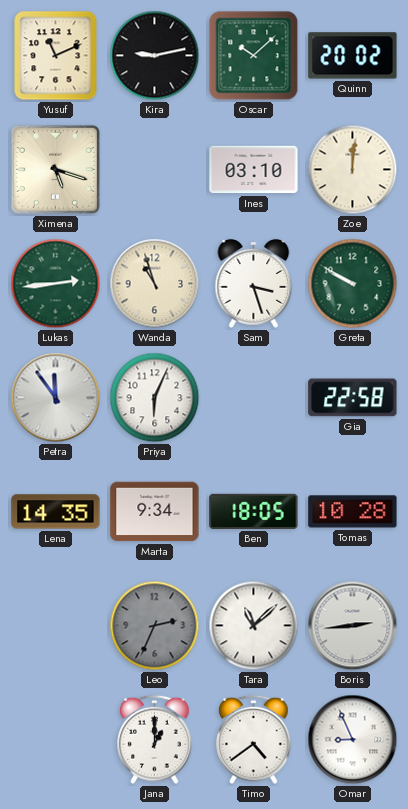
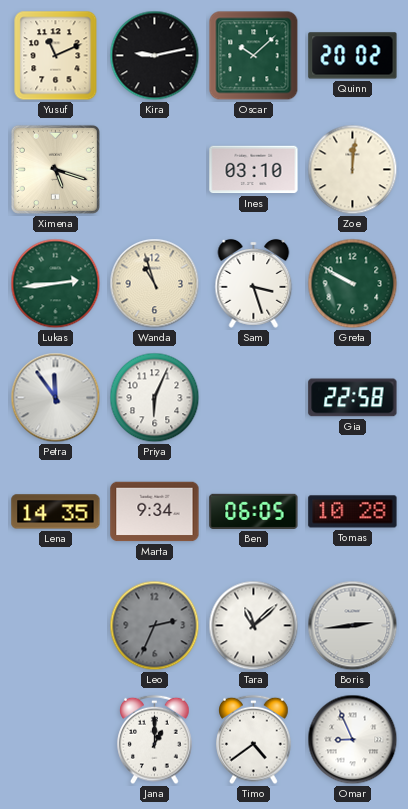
Ben: 18:05 -> 06:05 (254, 511)
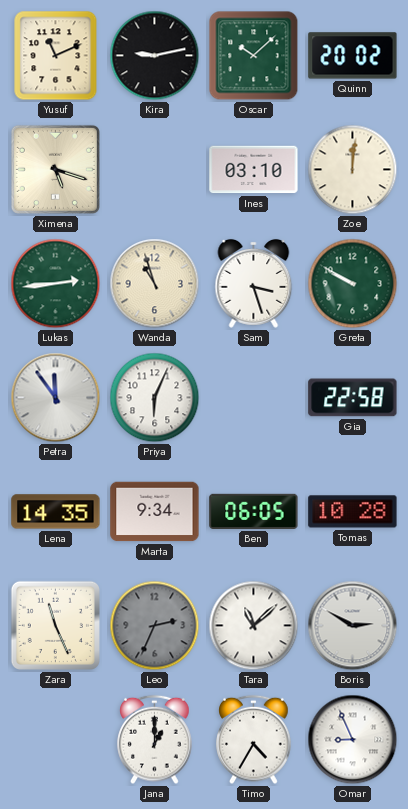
Zara: none -> 11:26 (55, 625)
Boris: 2:44 -> 2:50 (353, 626)
Timo: 4:39 -> 4:35 (254, 740)
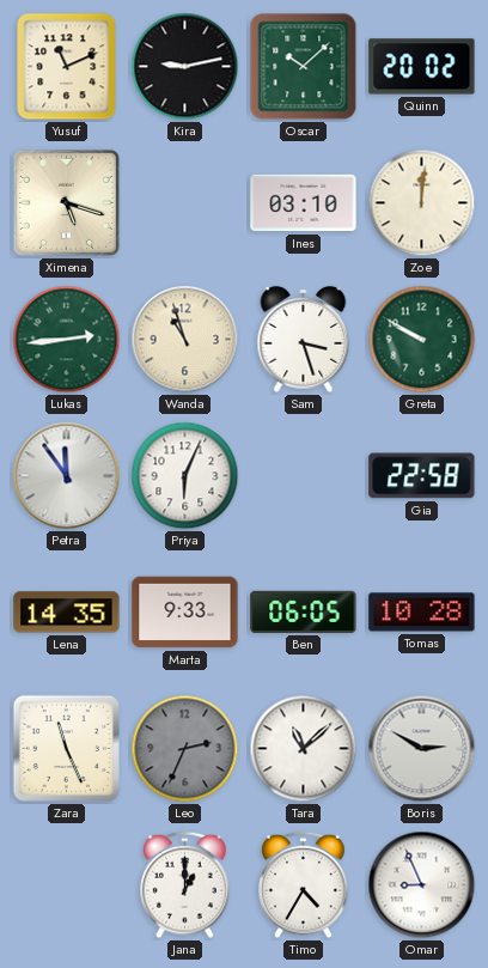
Marta: 9:34 -> 9:33 (185, 613)
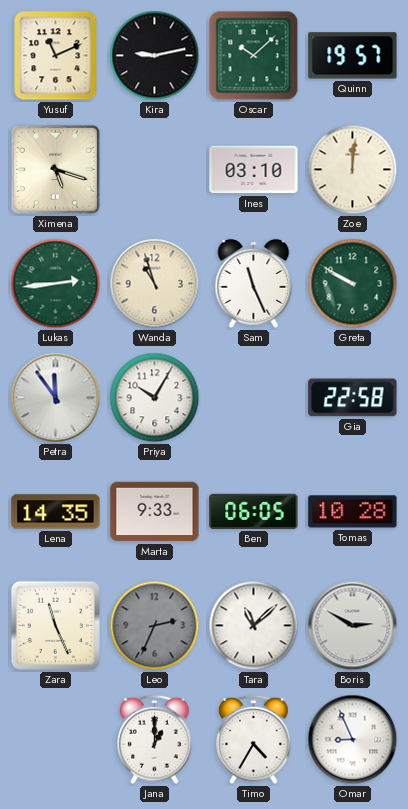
Quinn: 20:02 -> 19:57 (353, 56)
Sam: 3:27 -> 11:26 (254, 283)
Priya: 6:04 -> 10:05 (155, 398)
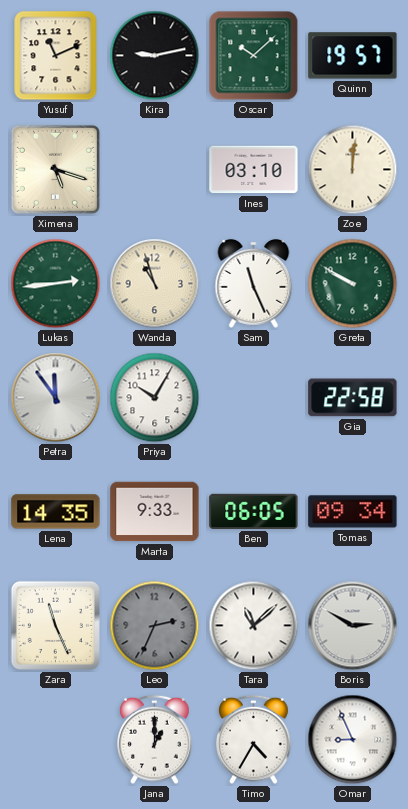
Tomas: 10:28 -> 09:34 (353, 512)
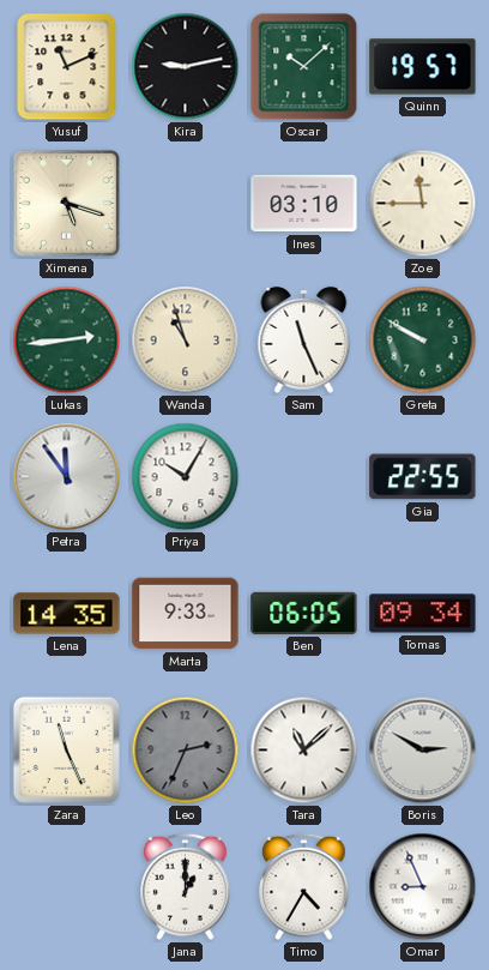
Zoe: 12:01 -> 11:45 (423, 204)
Gia: 22:58 -> 22:55 (423, 477)
